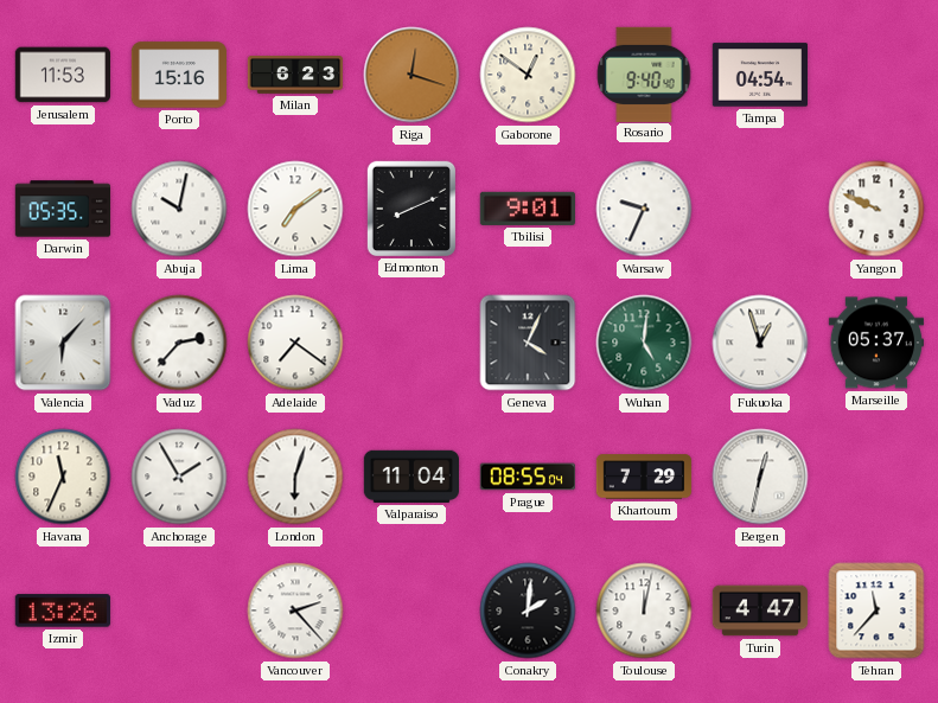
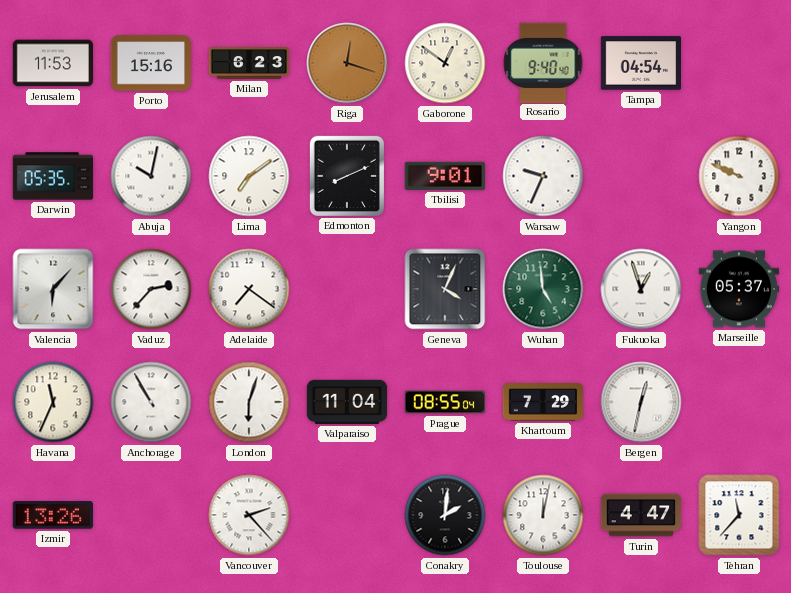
Wuhan: 5:01 -> 4:59 (543, 289)
Anchorage: 1:55 -> 10:55 (151, 402)
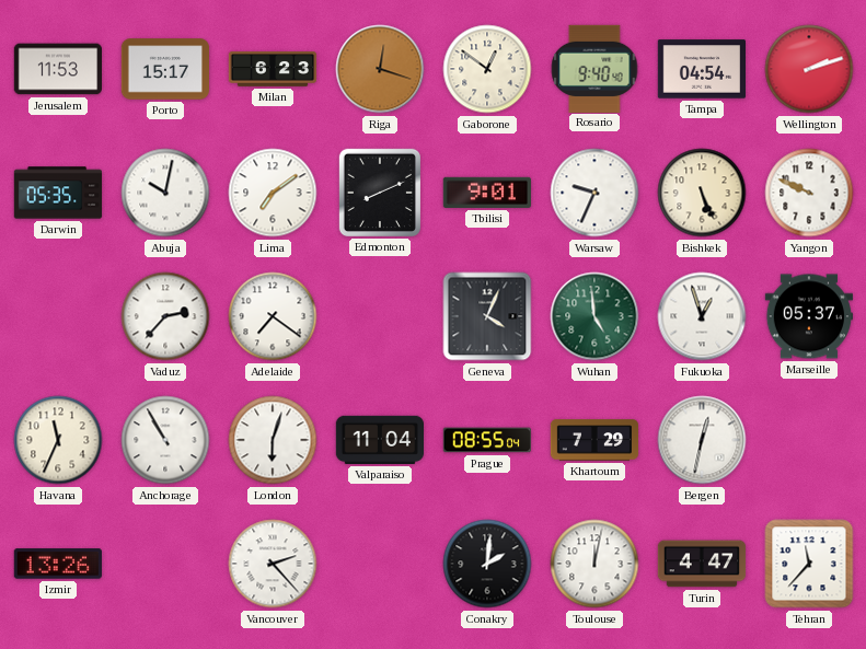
Porto: 15:16 -> 15:17 (165, 69)
Wellington: none -> 2:12 (809, 69)
Bishkek: none -> 5:26 (702, 193)
Valencia: 6:07 -> none (53, 289)
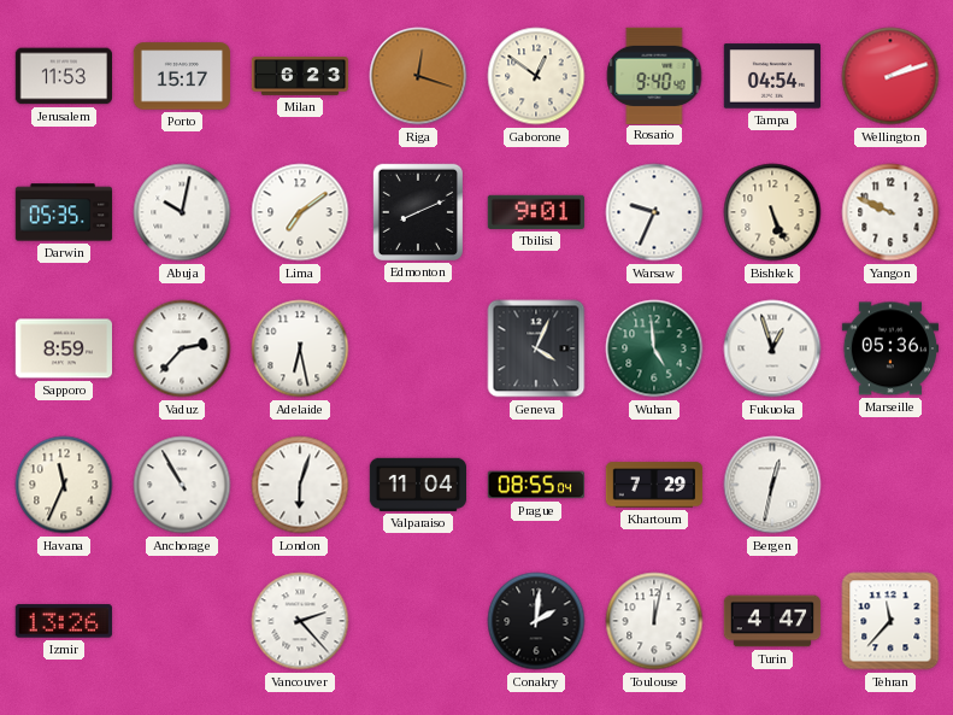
Sapporo: none -> 8:59 (63, 348)
Adelaide: 7:21 -> 6:28 (300, 348)
Marseille: 05:37 -> 05:36 (889, 348)
